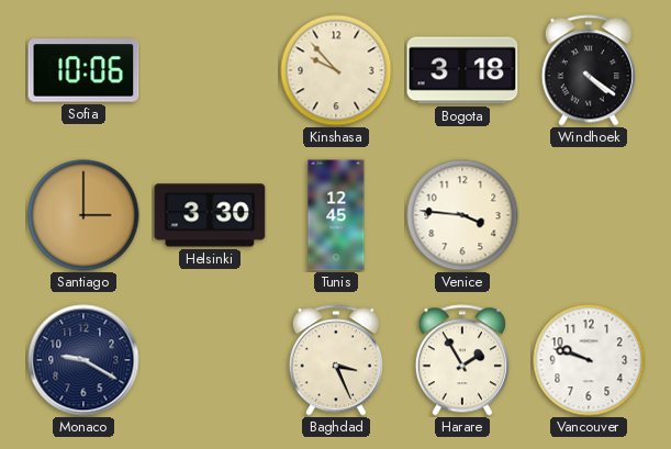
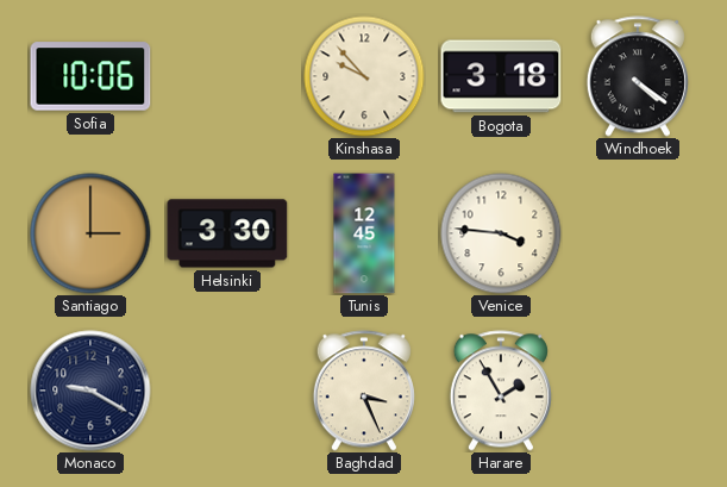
Vancouver: 9:48 -> none (589, 360)
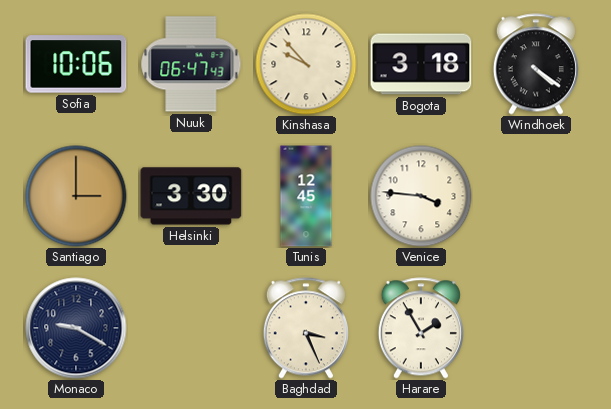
Nuuk: none -> 06:47 (191, 64)
